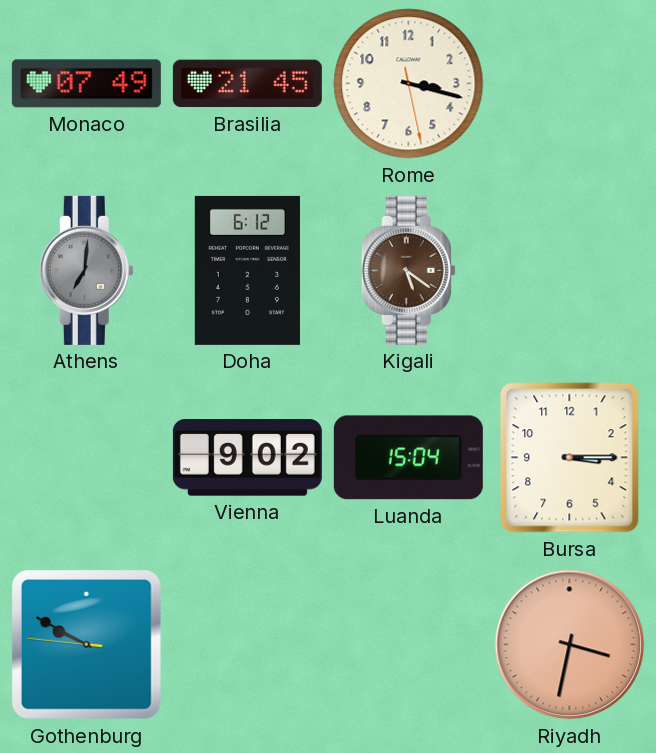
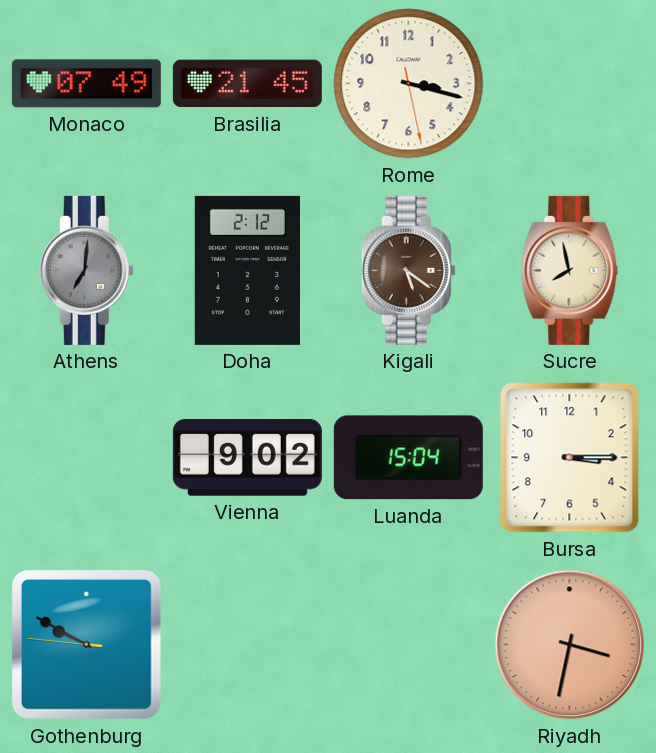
Doha: 6:12 -> 2:12 (247, 270)
Sucre: none -> 7:58 (570, 270)
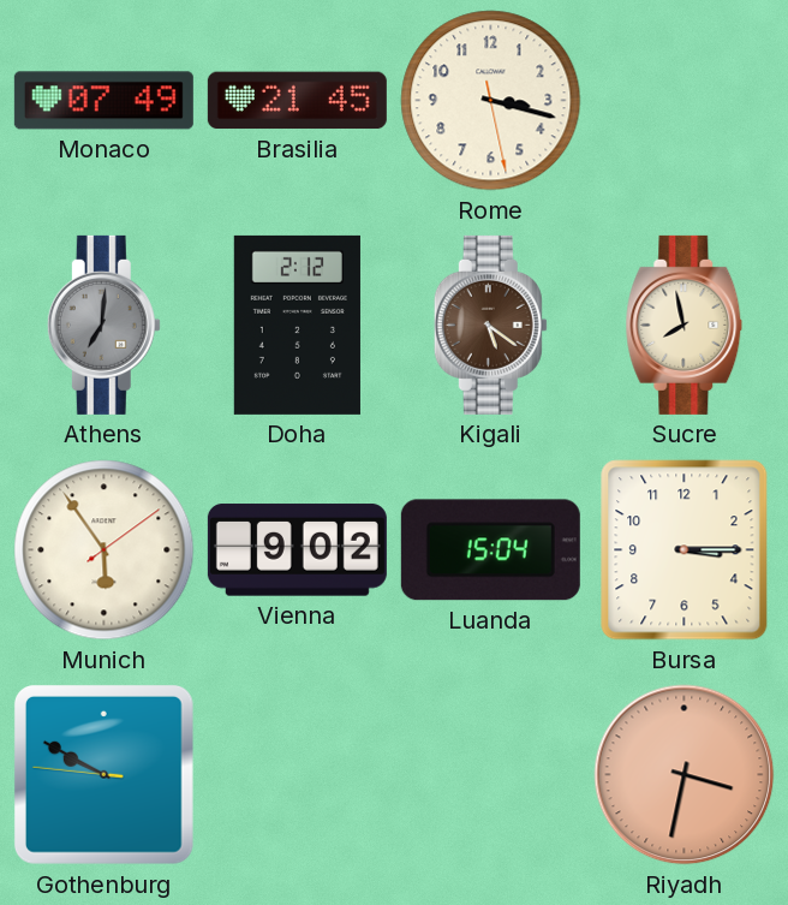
Munich: none -> 5:54 (105, 550)
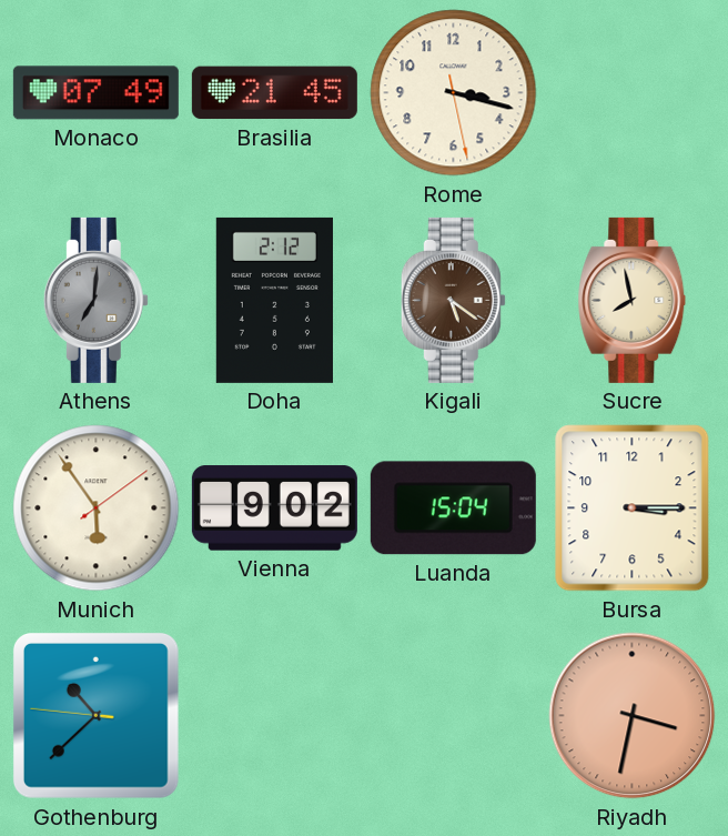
Gothenburg: 9:49 -> 10:37 (95, 715)
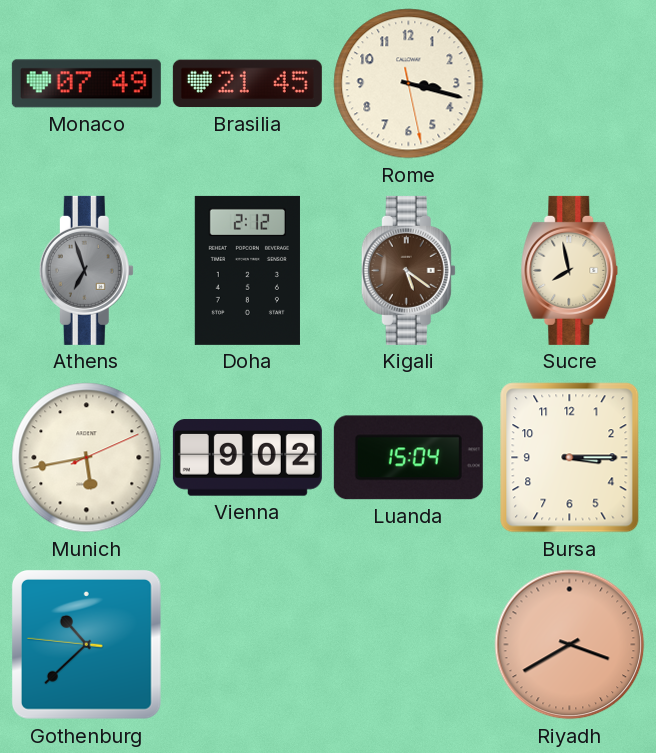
Athens: 7:01 -> 6:57 (86, 270)
Munich: 5:54 -> 5:43 (87, 458)
Riyadh: 3:32 -> 3:40 (570, 645)
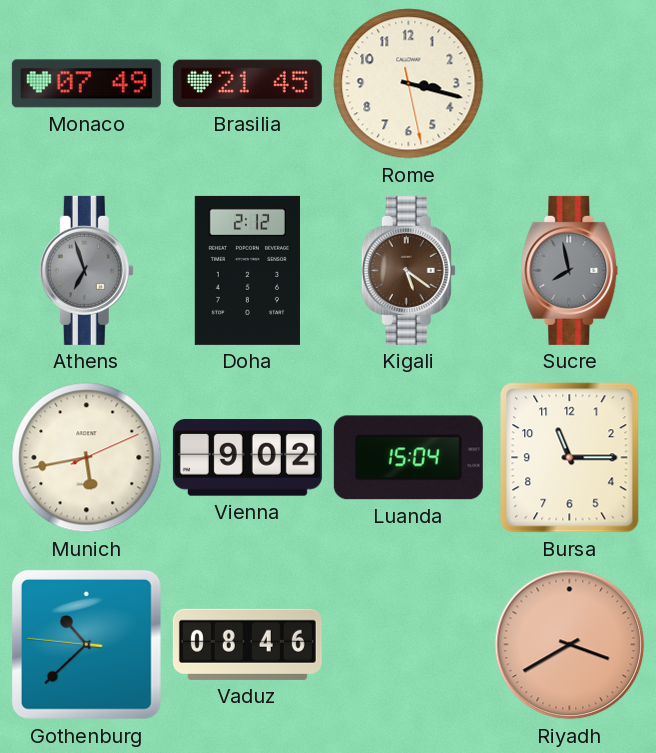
Sucre dial: cream -> grey (570, 270)
Bursa: 3:15 -> 11:15 (570, 458)
Vaduz: none -> 08:46 (247, 644)
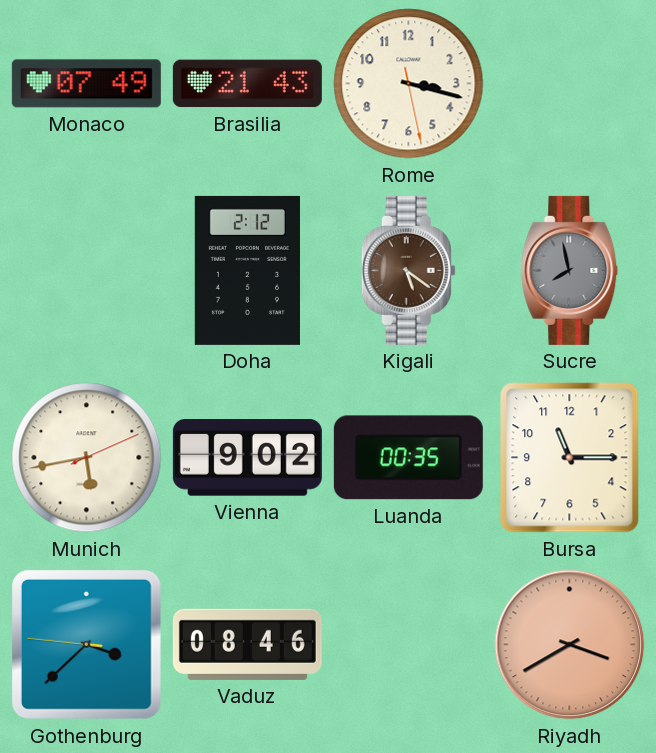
Brasilia: 21:45 -> 21:43 (247, 84)
Athens: 6:57 -> none (86, 270)
Luanda: 15:04 -> 00:35 (408, 458)
Gothenburg: 10:37 -> 3:37 (86, 644)
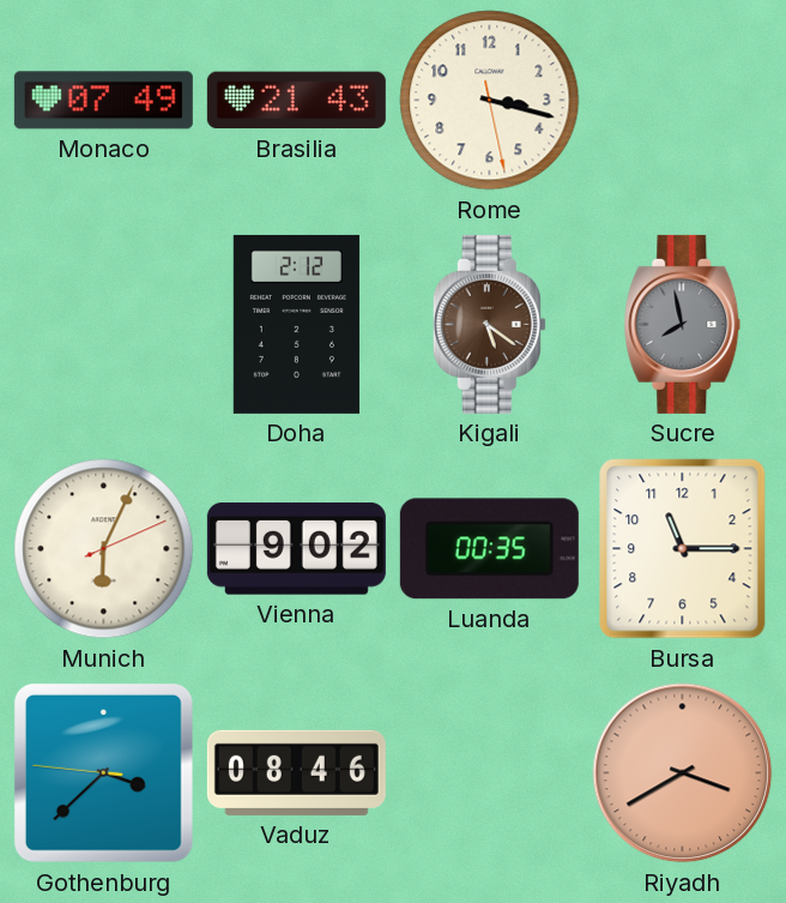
Munich: 5:43 -> 6:04 (104, 549)
